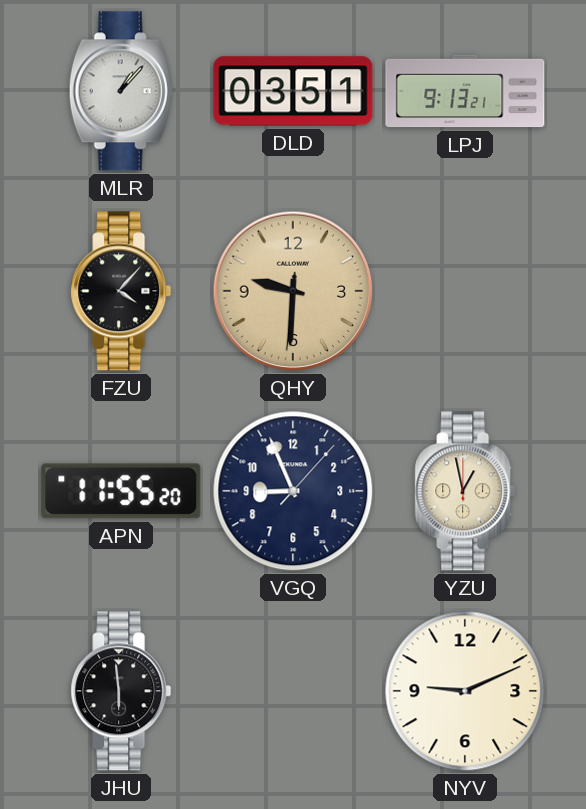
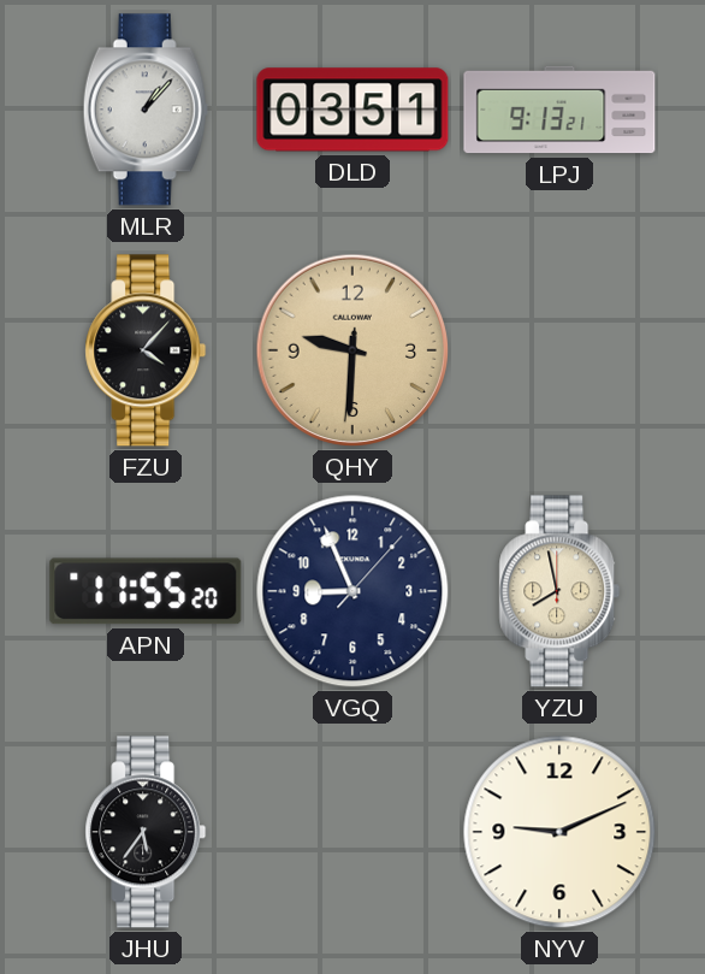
YZU: 12:58 -> 7:58 (559, 591)
JHU: 5:59 -> 5:36 (146, 832)
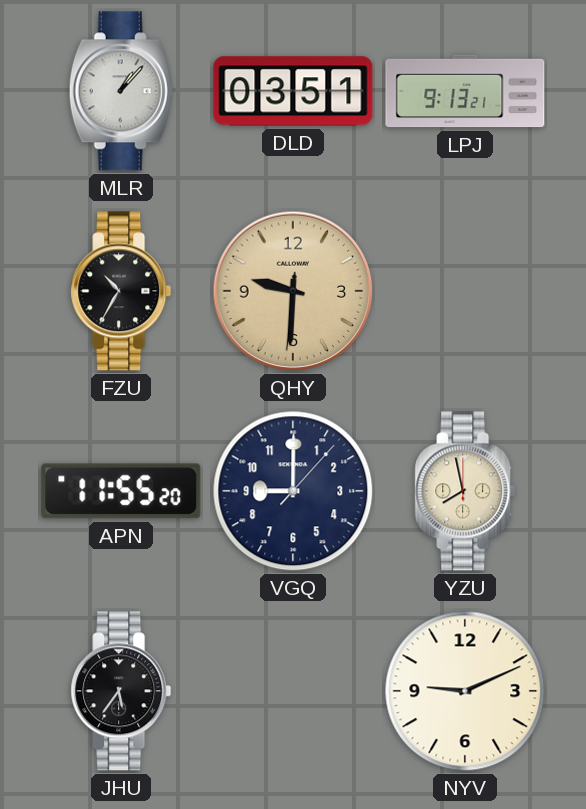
FZU: 4:07 -> 10:35 (121, 291)
VGQ: 8:56 -> 9:00 (293, 491)
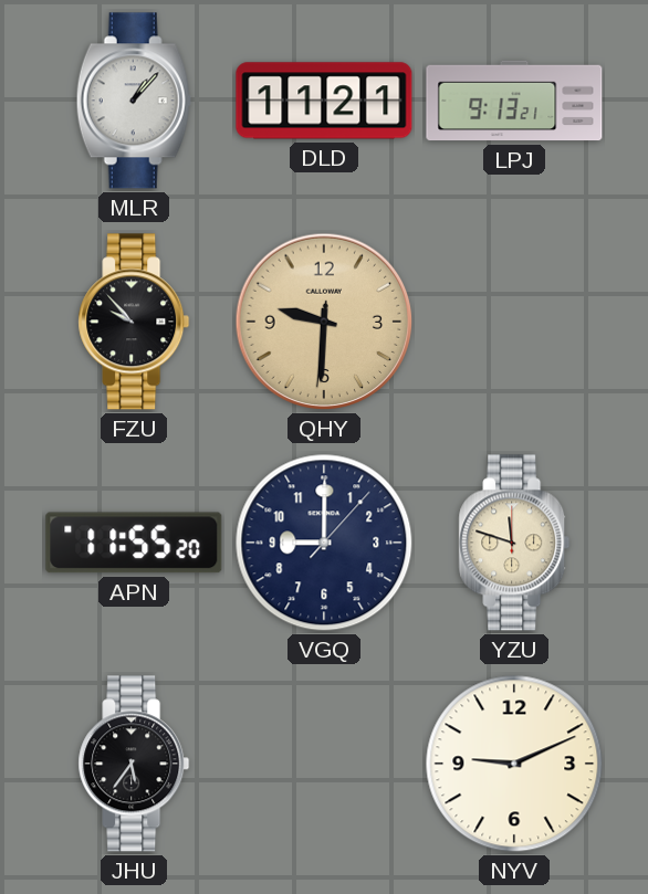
DLD: 03:51 -> 11:21 (324, 101)
FZU: 10:35 -> 9:53 (134, 322)
YZU: 7:58 -> 11:48 (514, 543)
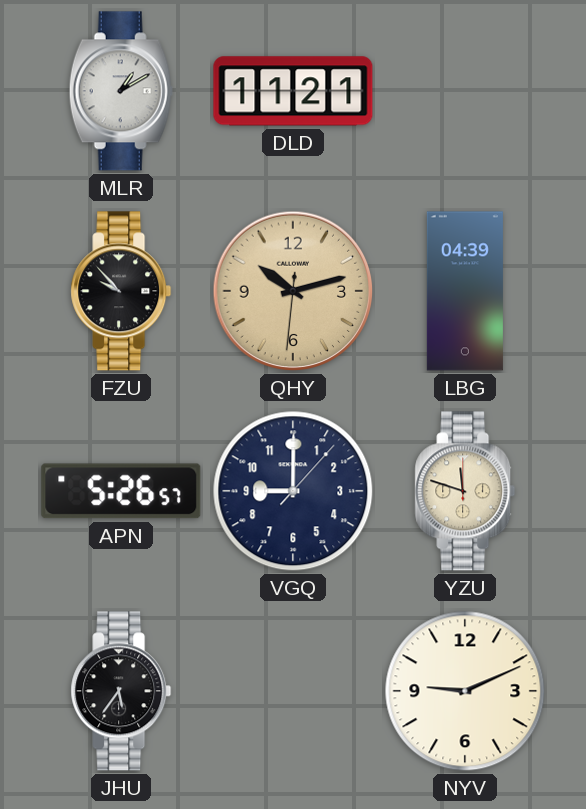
MLR: 1:07 -> 1:10 (121, 91)
LPJ: 9:13 -> none (514, 101)
QHY: 9:30 -> 10:12 (293, 291)
LBG: none -> 04:39 (465, 291)
APN: 11:55 -> 5:26 (121, 491)
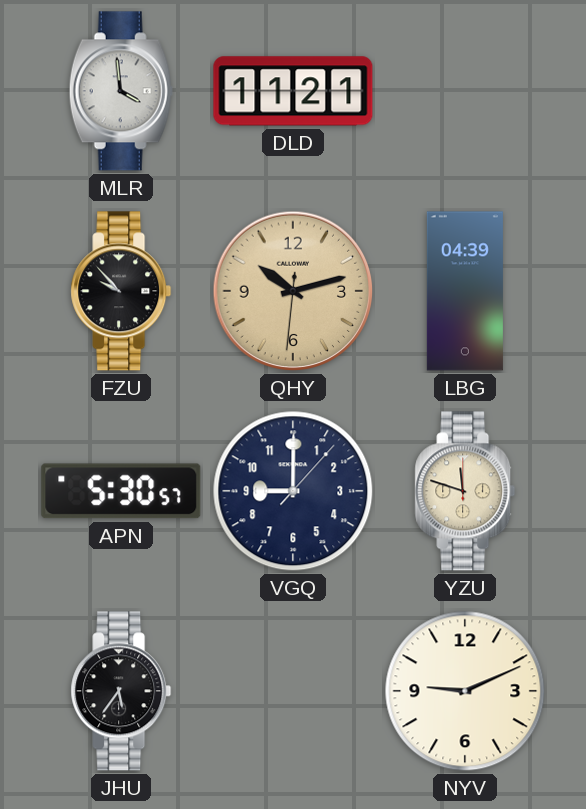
MLR: 1:10 -> 3:59 (121, 91)
APN: 5:26 -> 5:30 (121, 491)
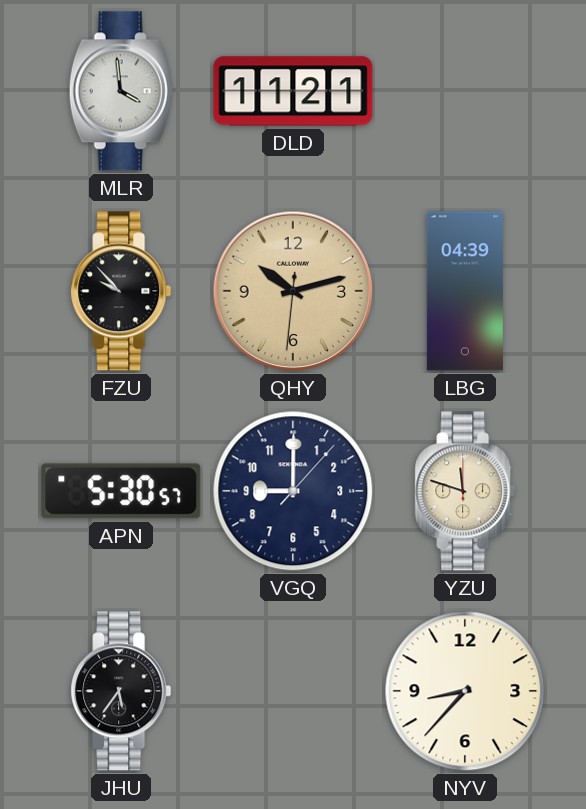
NYV: 9:11 -> 8:37 (465, 691)
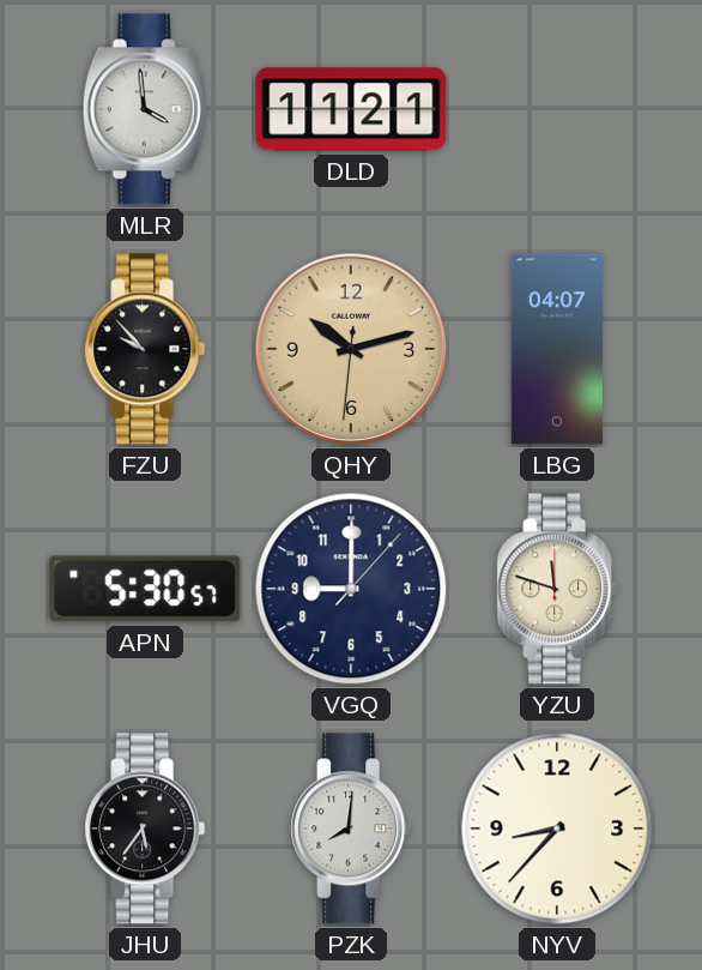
LBG: 04:39 -> 04:07 (557, 349)
PZK: none -> 8:01 (351, 829)
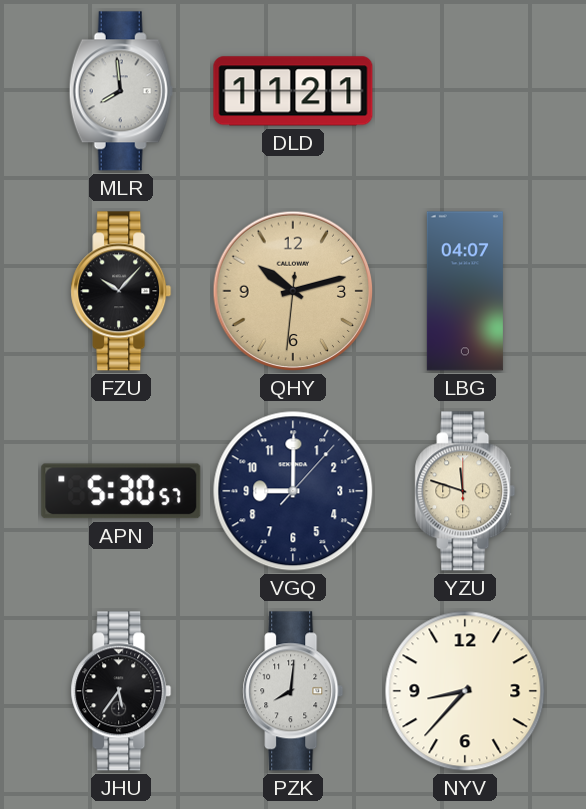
MLR: 3:59 -> 7:59 (121, 91)
FZU: 9:53 -> 10:07 (121, 291)
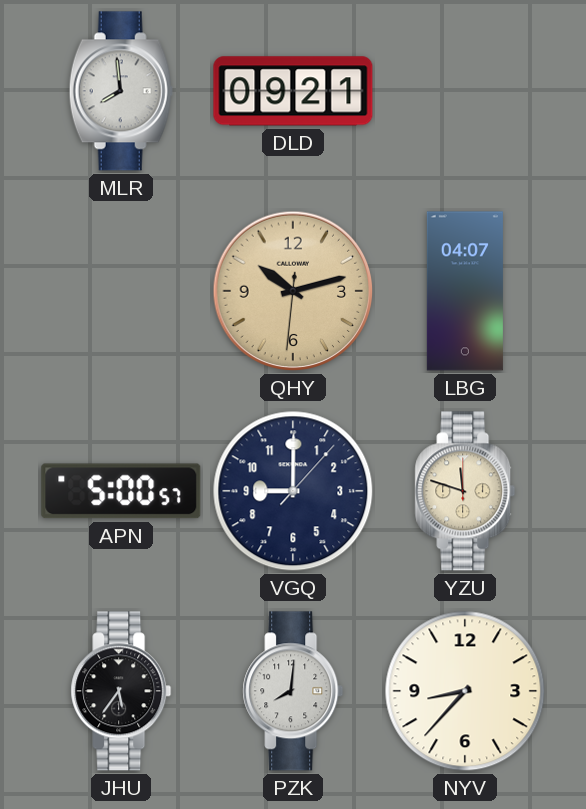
DLD: 11:21 -> 09:21 (293, 91)
FZU: 10:07 -> none (121, 291)
APN: 5:30 -> 5:00 (121, 491)
